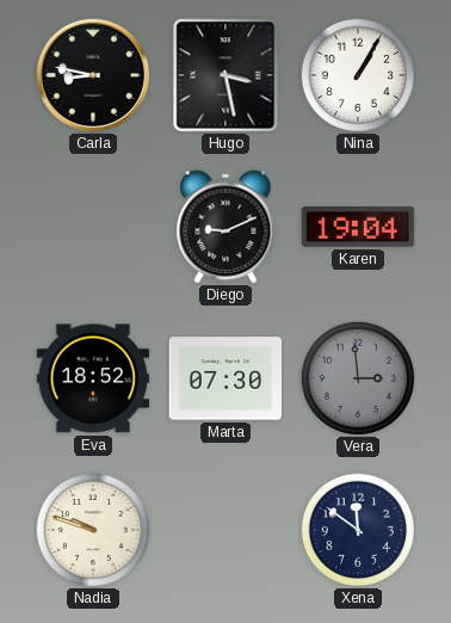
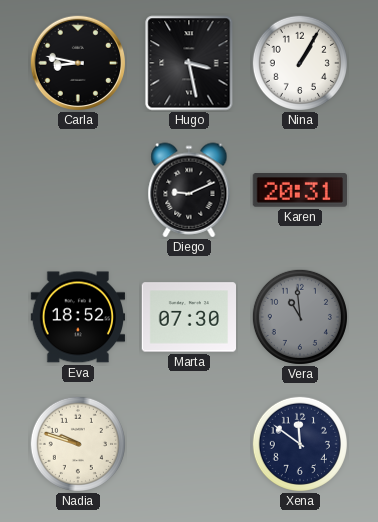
Karen: 19:04 -> 20:31 (299, 190)
Vera: 2:59 -> 10:59 (300, 317)
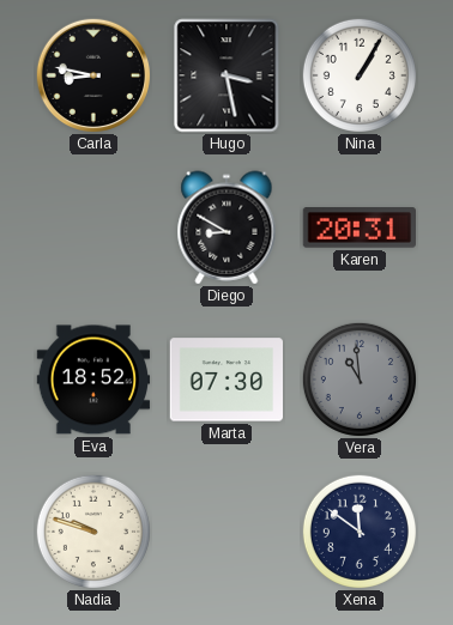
Diego: 9:11 -> 8:50 (226, 227)
